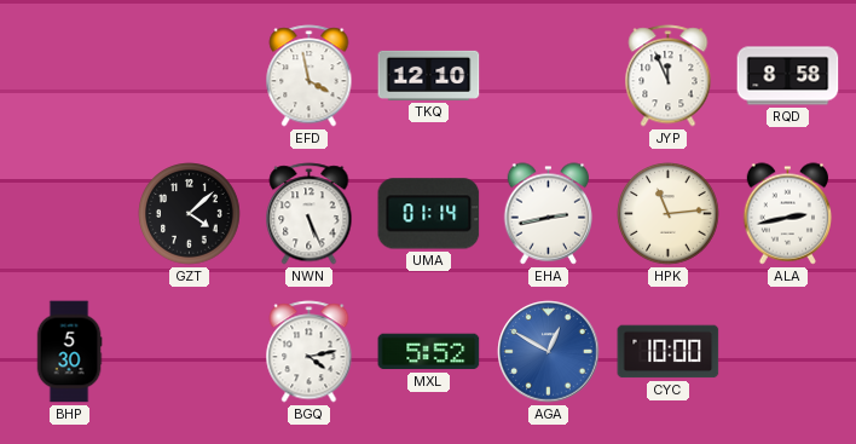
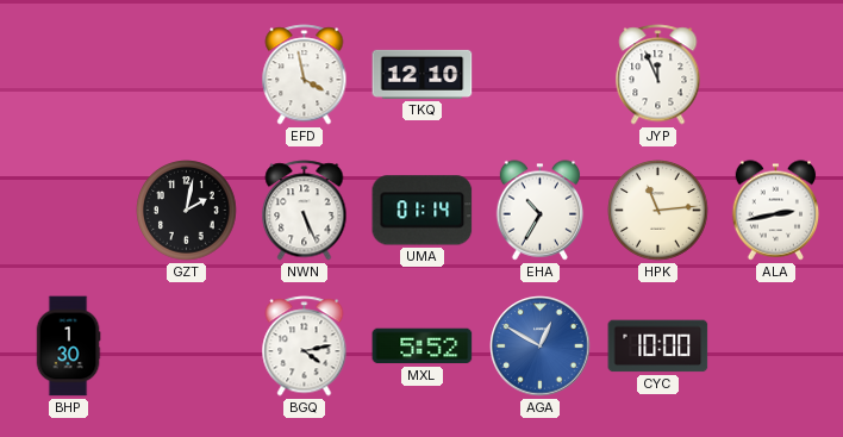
RQD: 8:58 -> none (788, 76)
GZT: 4:08 -> 2:02 (187, 211)
EHA: 2:43 -> 10:35 (541, 211)
BHP: 5:30 -> 1:30 (68, 347)
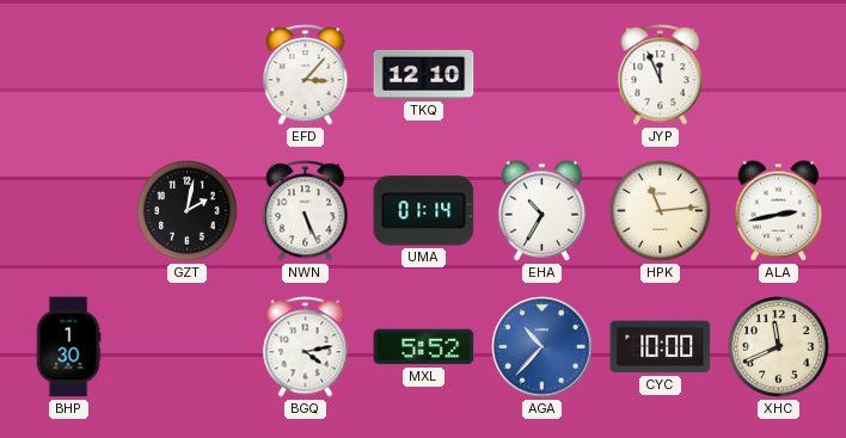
EFD: 3:58 -> 3:07 (306, 75)
AGA: 12:50 -> 10:37 (542, 347)
XHC: none -> 11:41 (779, 347)
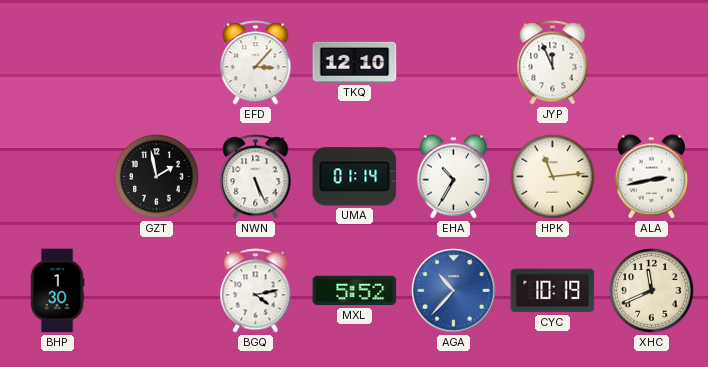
GZT: 2:02 -> 1:58 (157, 177)
CYC: 10:00 -> 10:19 (553, 291)
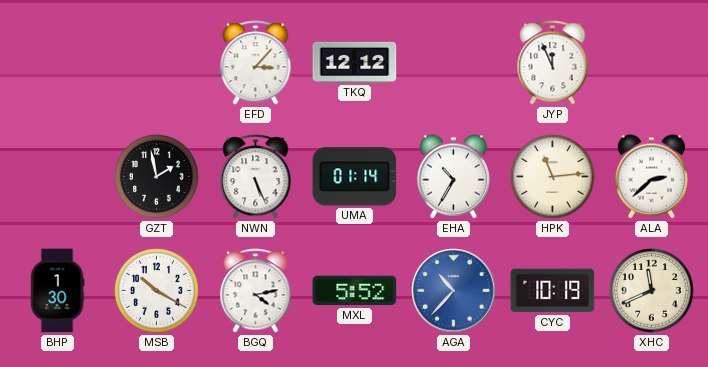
TKQ: 12:10 -> 12:12 (355, 62)
ALA: 2:43 -> 2:38 (652, 177)
MSB: none -> 10:20 (157, 291)
